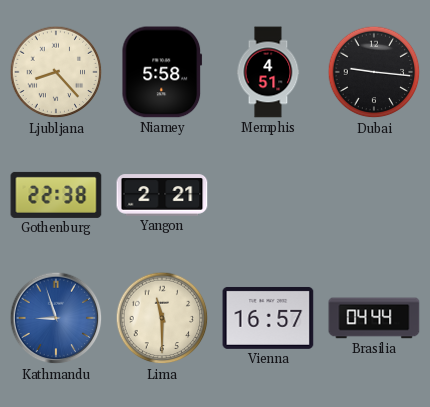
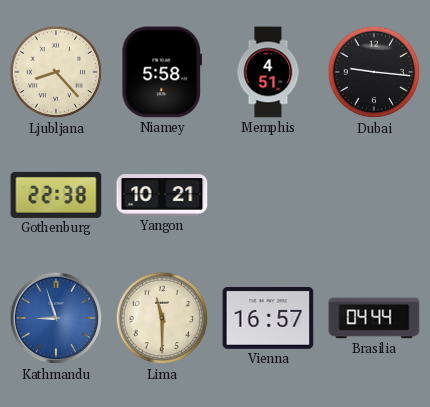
Yangon: 2:21 -> 10:21 (162, 195)
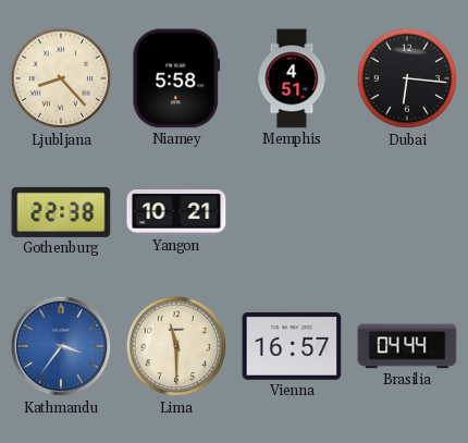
Dubai: 9:16 -> 6:16 (407, 78)
Kathmandu: 8:57 -> 3:36 (61, 346)
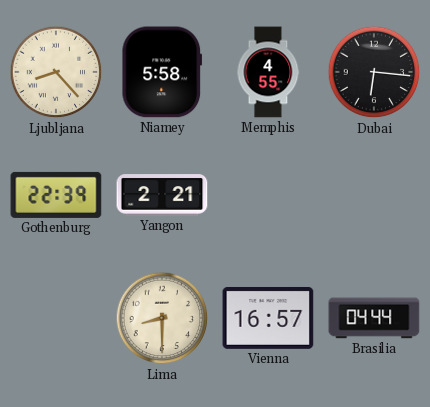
Memphis: 4:51 -> 4:55 (268, 72)
Gothenburg: 22:38 -> 22:39 (56, 195)
Yangon: 10:21 -> 2:21 (162, 195)
Kathmandu: 3:36 -> none (61, 346)
Lima: 11:30 -> 8:30 (162, 318)
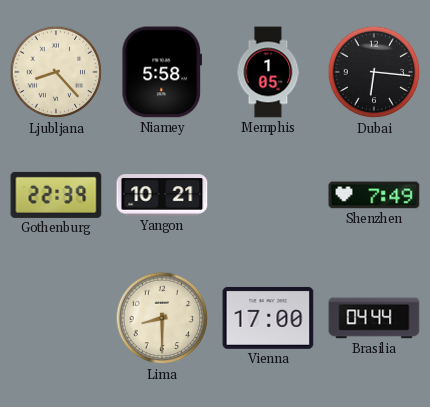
Memphis: 4:55 -> 1:05 (268, 72)
Yangon: 2:21 -> 10:21 (162, 195)
Shenzhen: none -> 7:49 (374, 195)
Vienna: 16:57 -> 17:00 (268, 318)
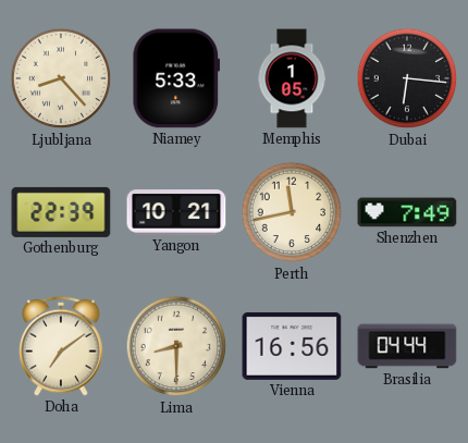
Niamey: 5:58 -> 5:33 (176, 78)
Perth: none -> 11:43 (292, 212)
Doha: none -> 7:09 (61, 346)
Vienna: 17:00 -> 16:56 (292, 346)
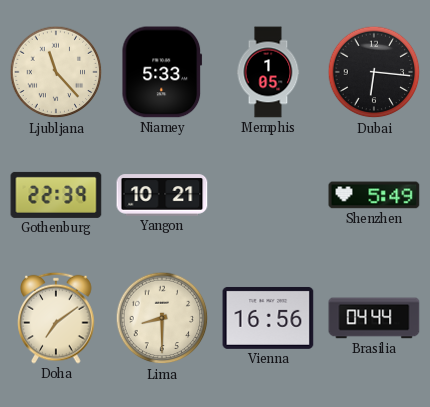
Ljubljana: 8:23 -> 11:23 (56, 72)
Perth: 11:43 -> none (292, 212)
Shenzhen: 7:49 -> 5:49 (374, 195)
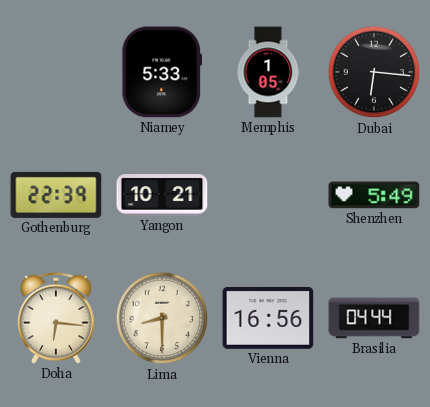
Ljubljana: 11:23 -> none (56, 72)
Doha: 7:09 -> 6:16 (56, 318)
